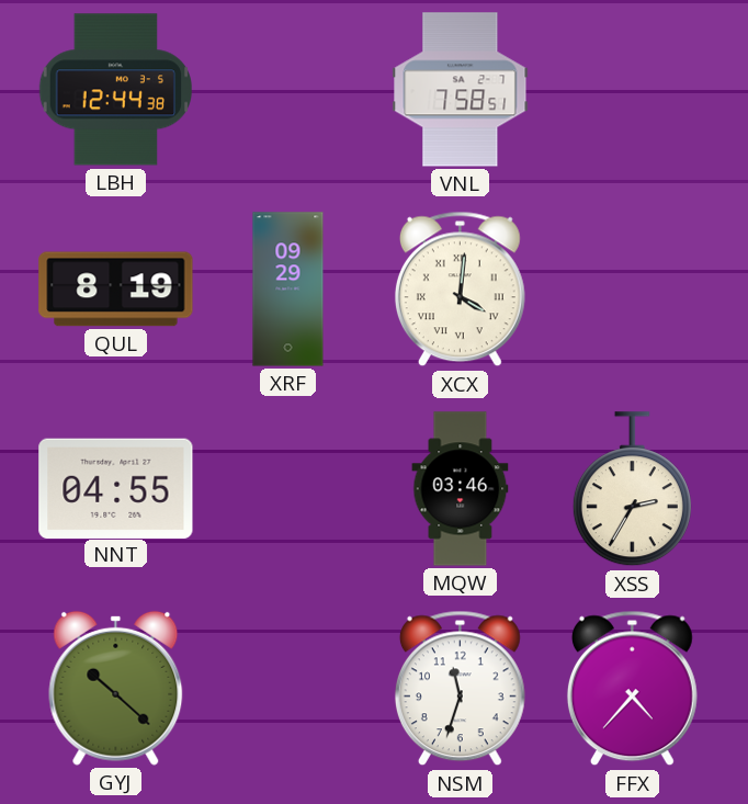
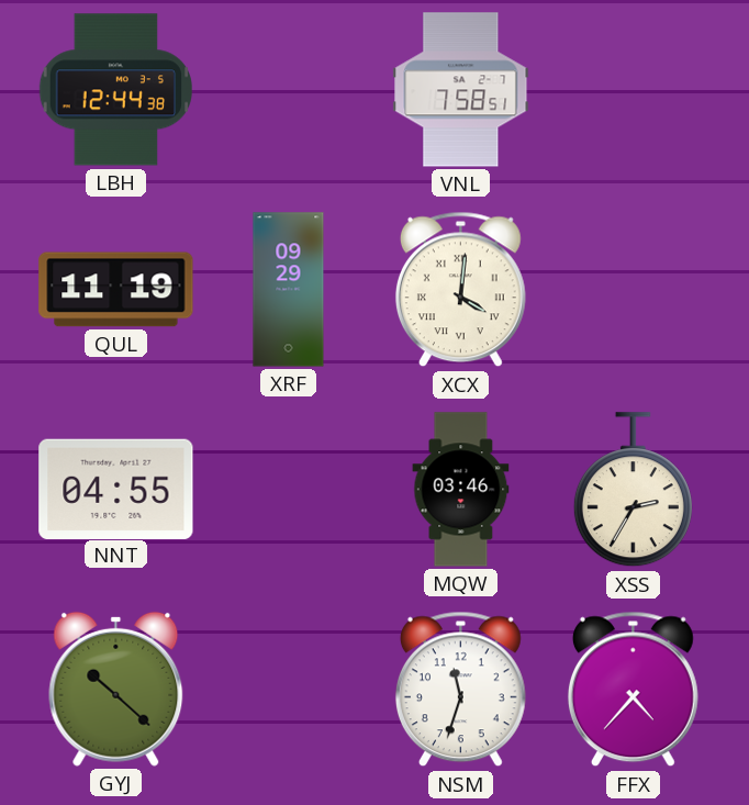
QUL: 8:19 -> 11:19 (116, 290)
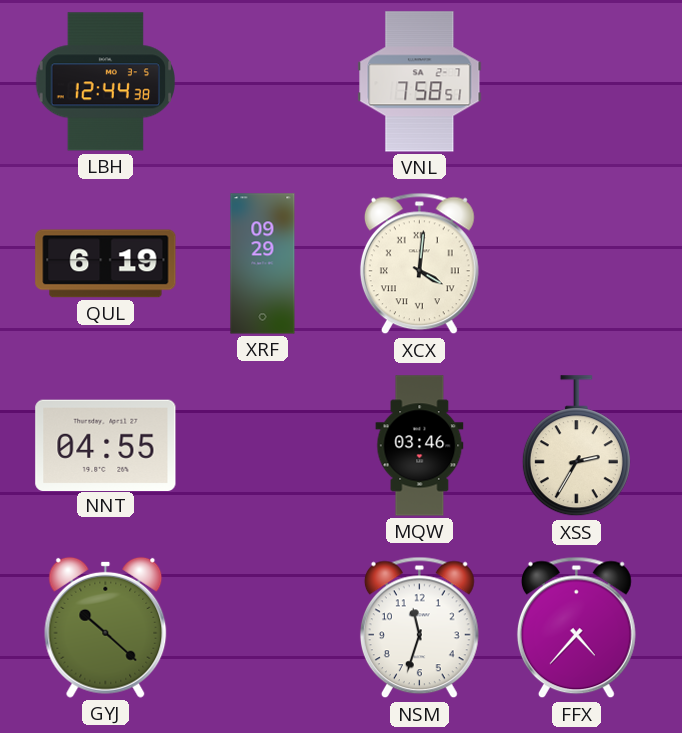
QUL: 11:19 -> 6:19 (106, 264)
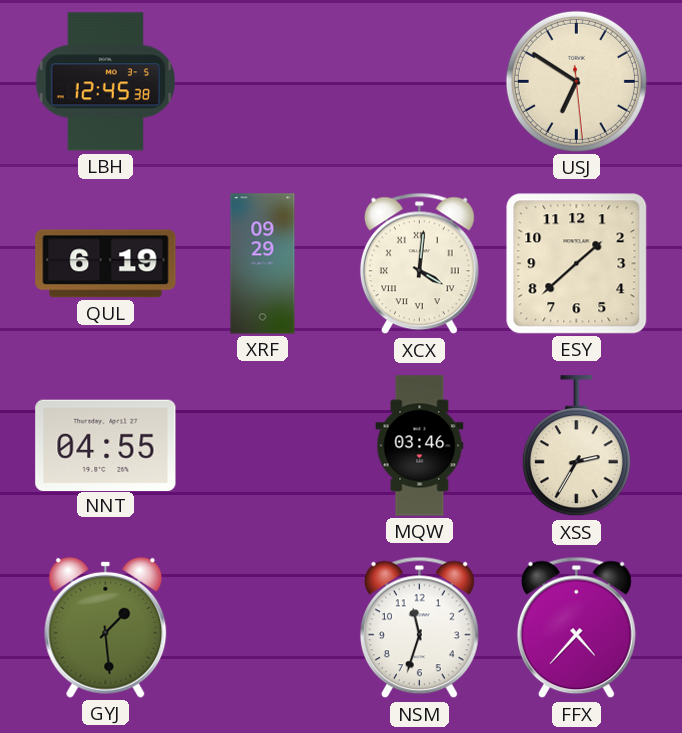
LBH: 12:44 -> 12:45 (106, 82)
VNL: 7:58 -> none (420, 82)
USJ: none -> 6:50 (576, 81)
ESY: none -> 1:38 (577, 264)
GYJ: 10:22 -> 1:29 (106, 627)
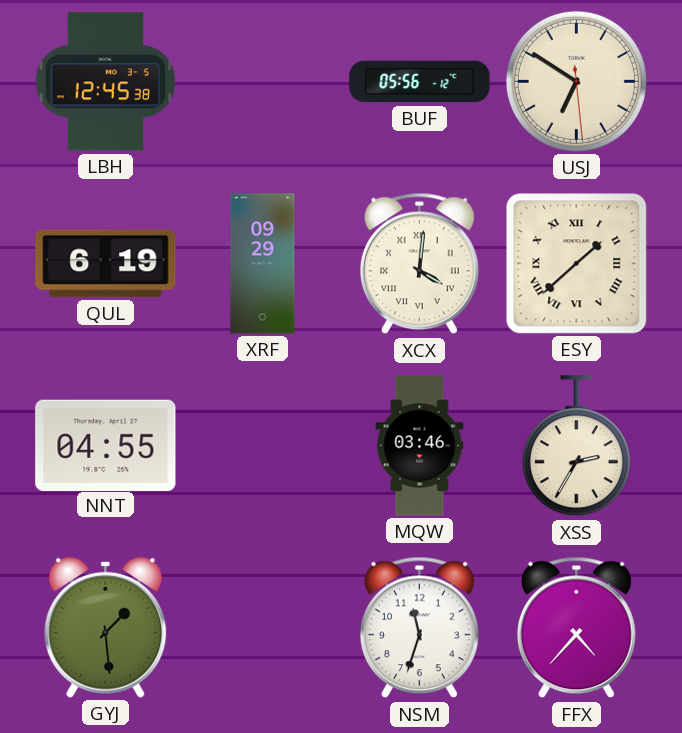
BUF: none -> 05:56 (420, 82)
ESY numerals: Arabic -> Roman (577, 264)
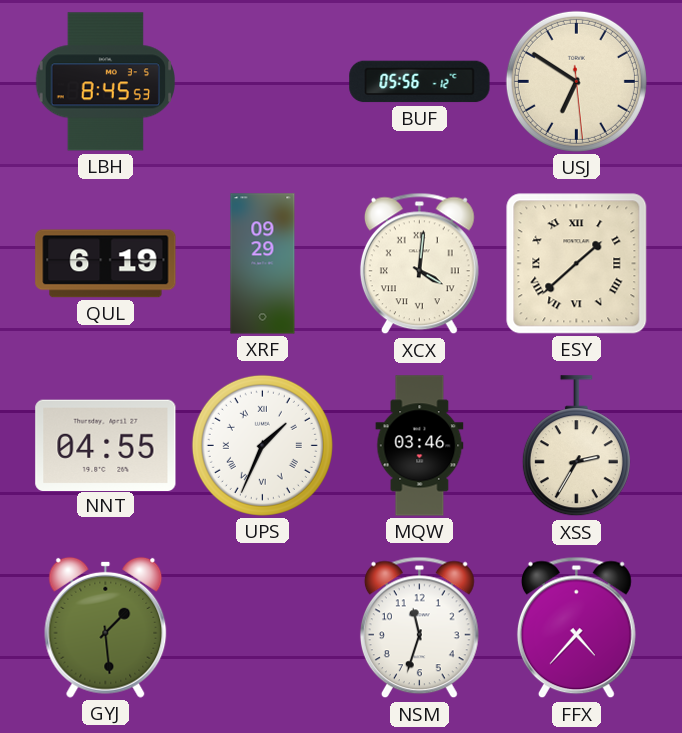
LBH: 12:45 -> 8:45 (106, 82)
UPS: none -> 1:34 (262, 445)
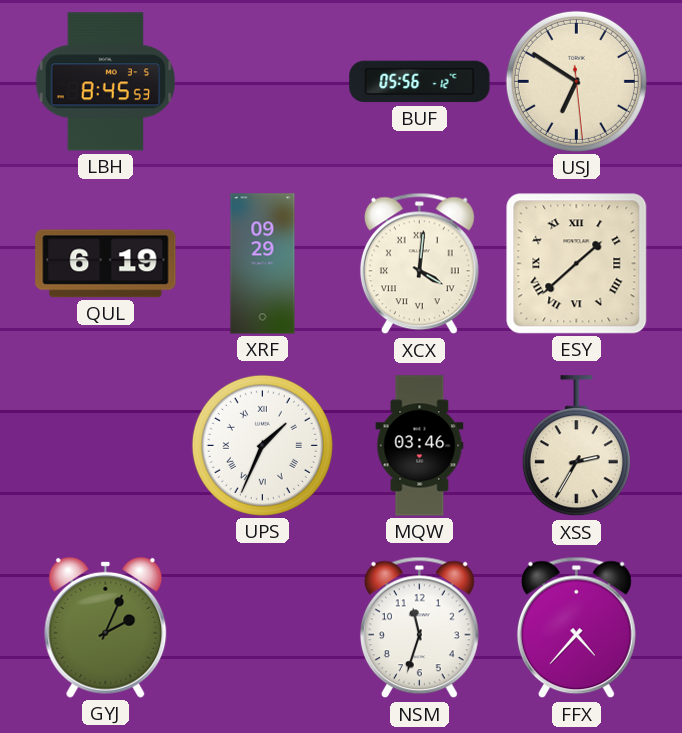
NNT: 04:55 -> none (106, 445)
GYJ: 1:29 -> 2:04 (106, 627)
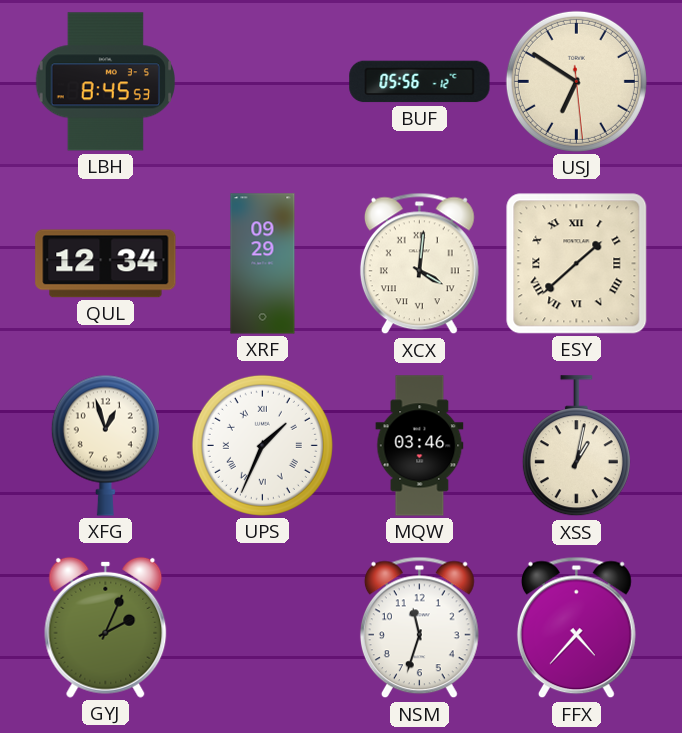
QUL: 6:19 -> 12:34 (106, 264)
XFG: none -> 12:57 (105, 445)
XSS: 2:35 -> 1:02 (576, 446)
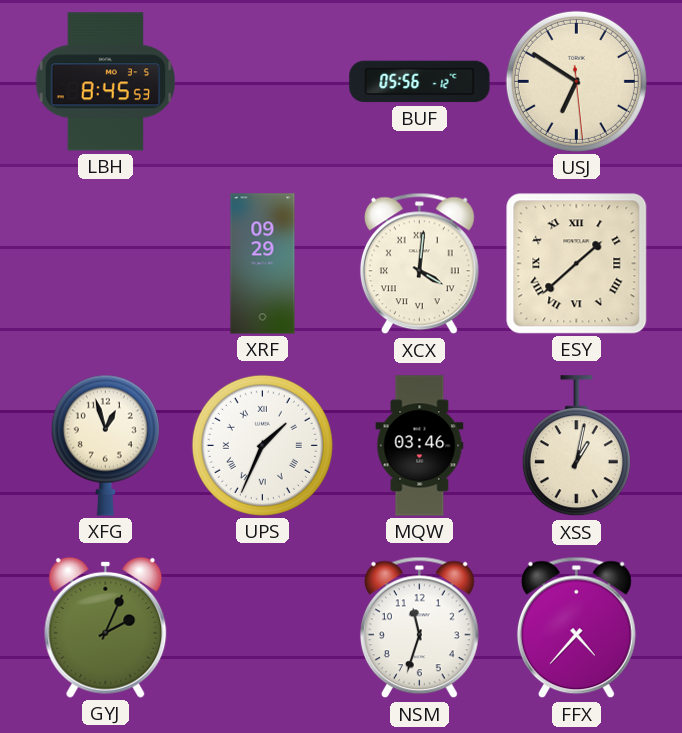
QUL: 12:34 -> none (106, 264)
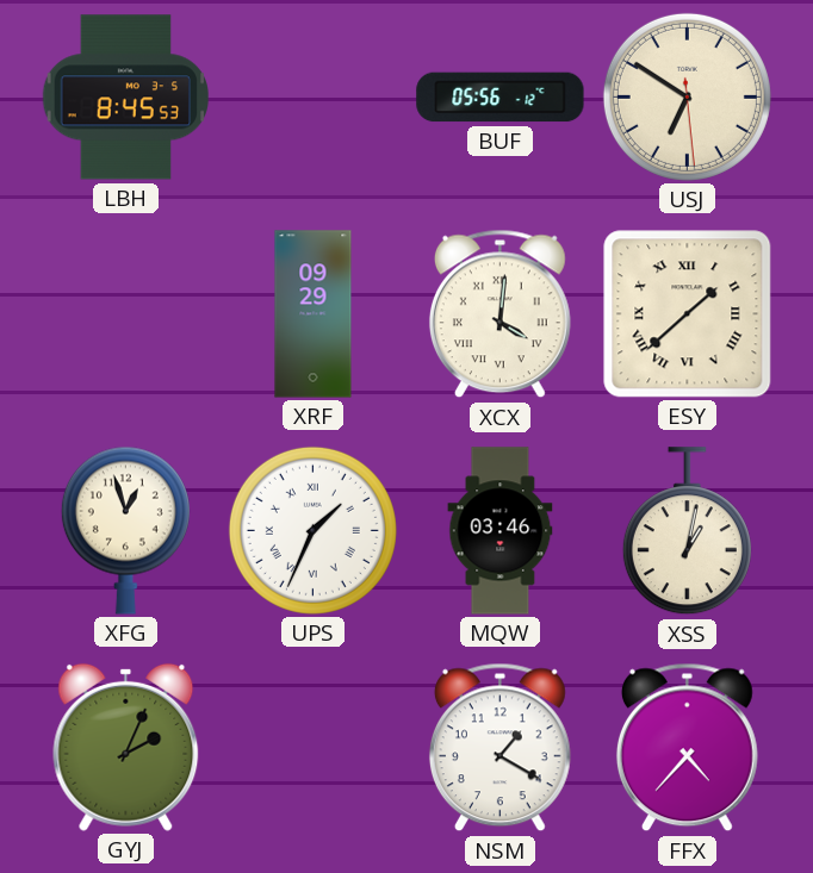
NSM: 11:33 -> 1:20 (499, 748)
